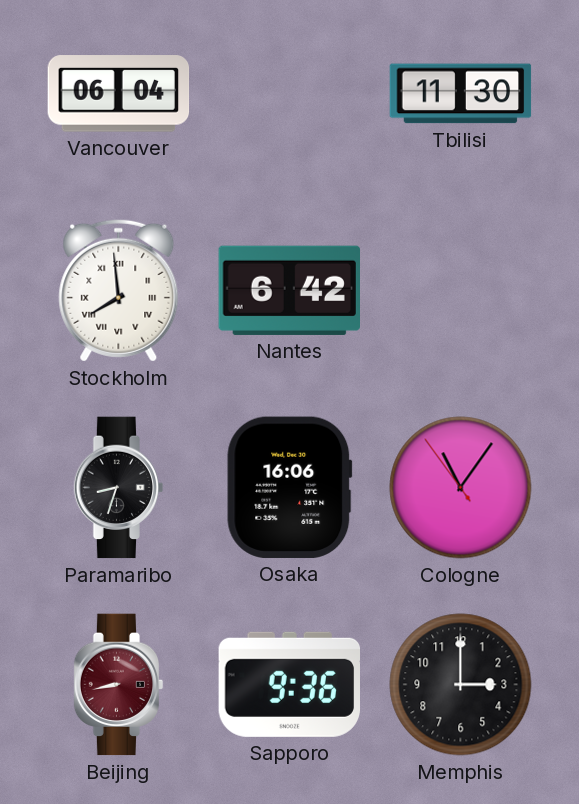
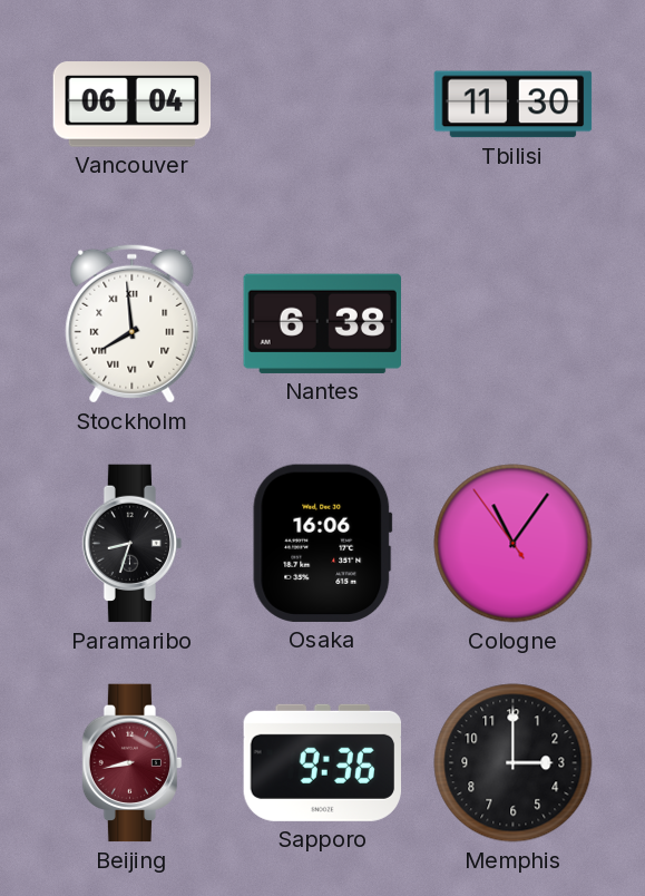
Nantes: 6:42 -> 6:38 (322, 323)
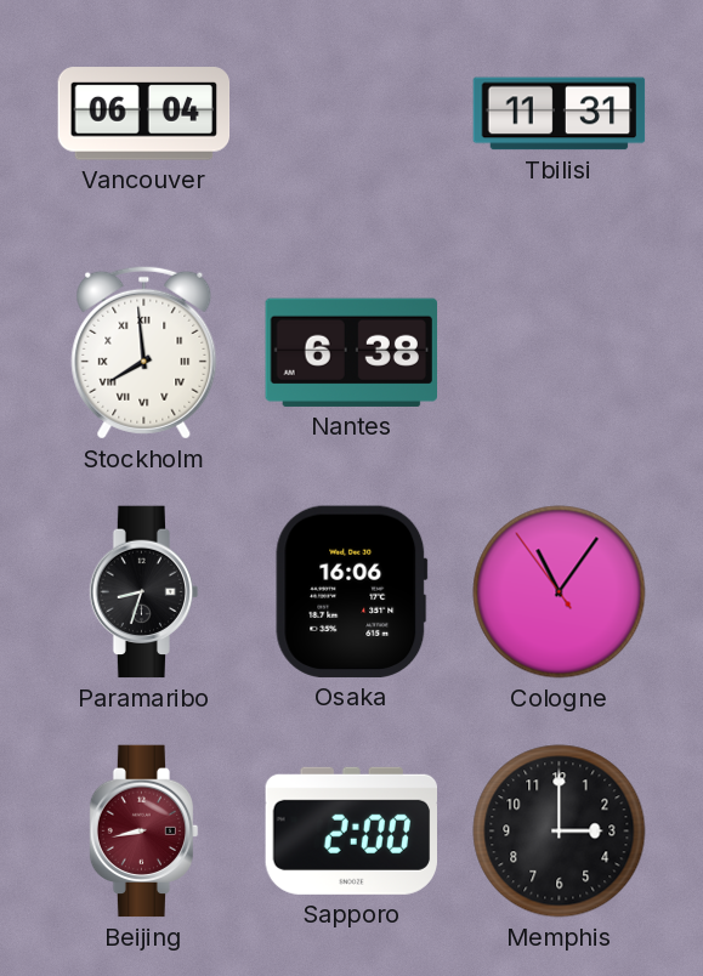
Tbilisi: 11:30 -> 11:31 (560, 114)
Sapporo: 9:36 -> 2:00 (351, 830)
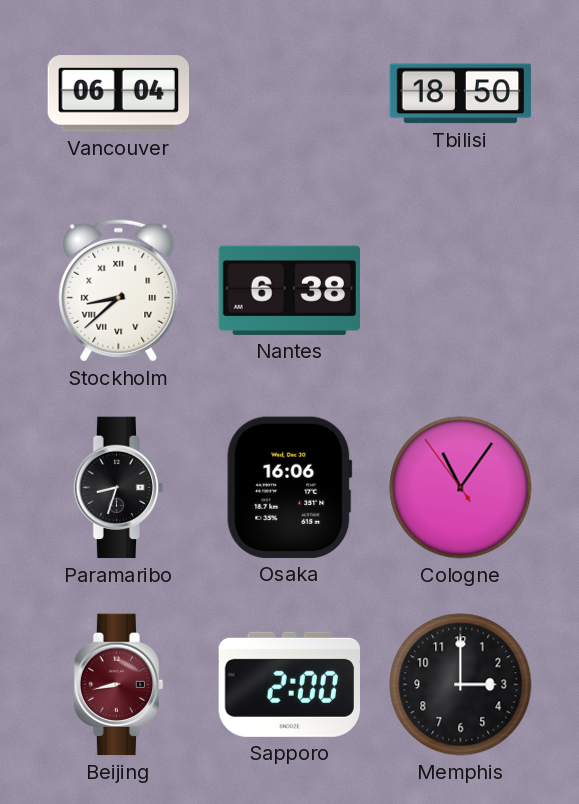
Tbilisi: 11:31 -> 18:50 (461, 94)
Stockholm: 7:59 -> 8:38 (119, 290)
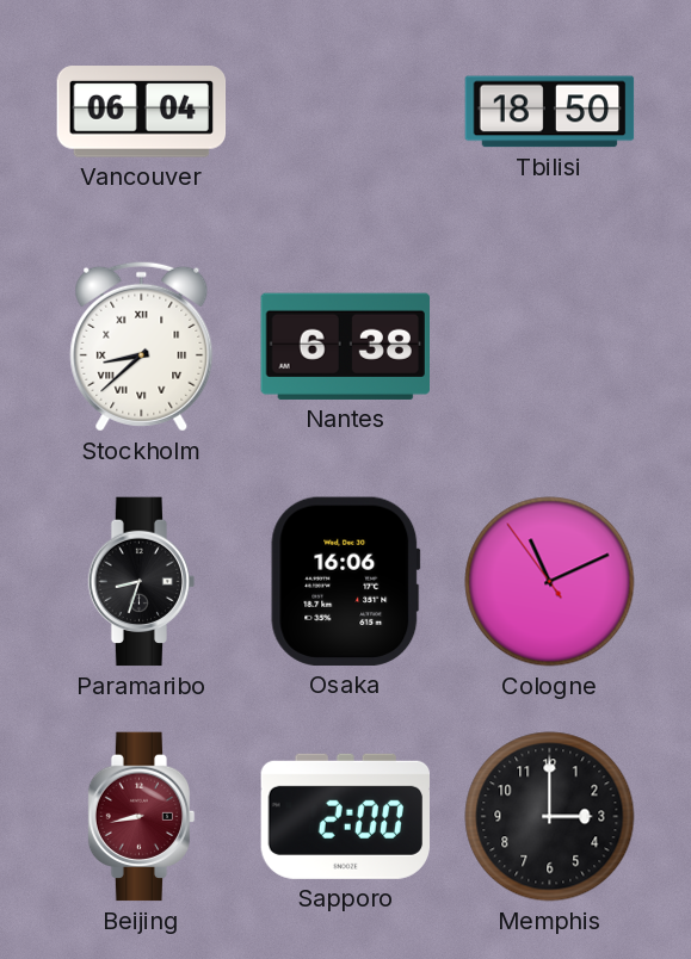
Cologne: 11:05 -> 11:10 (550, 582)
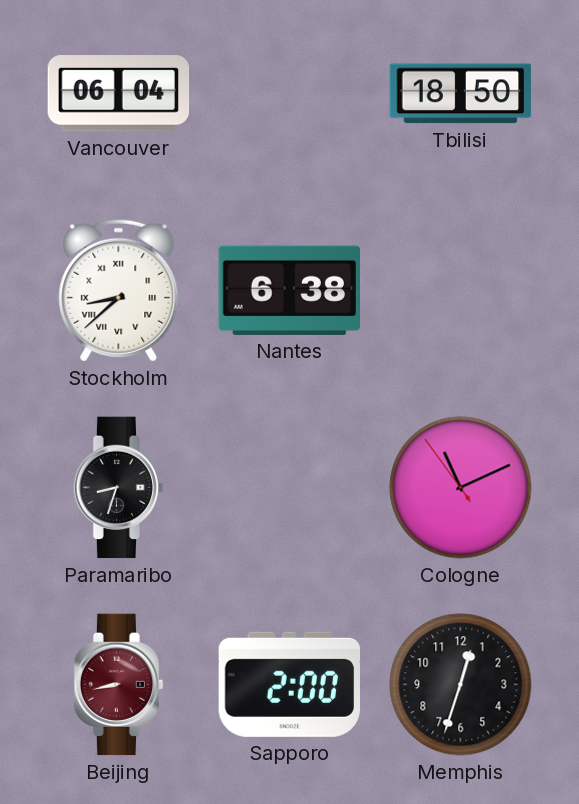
Osaka: 16:06 -> none (346, 581)
Memphis: 3:00 -> 12:33 (461, 685)
